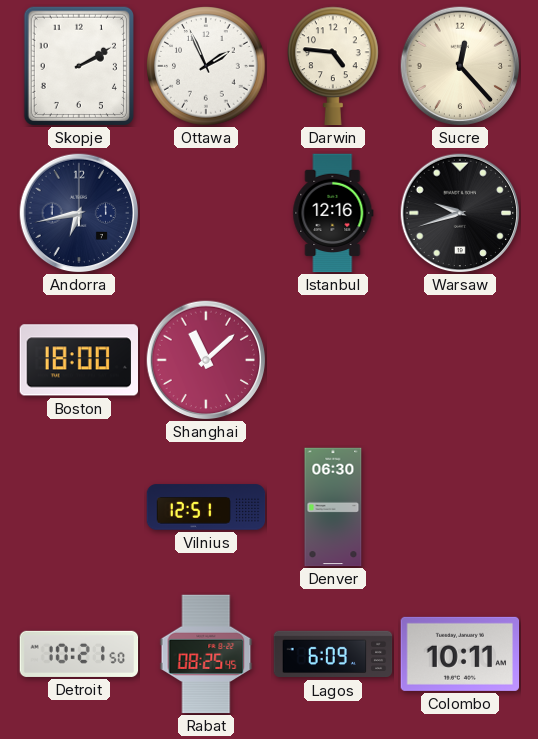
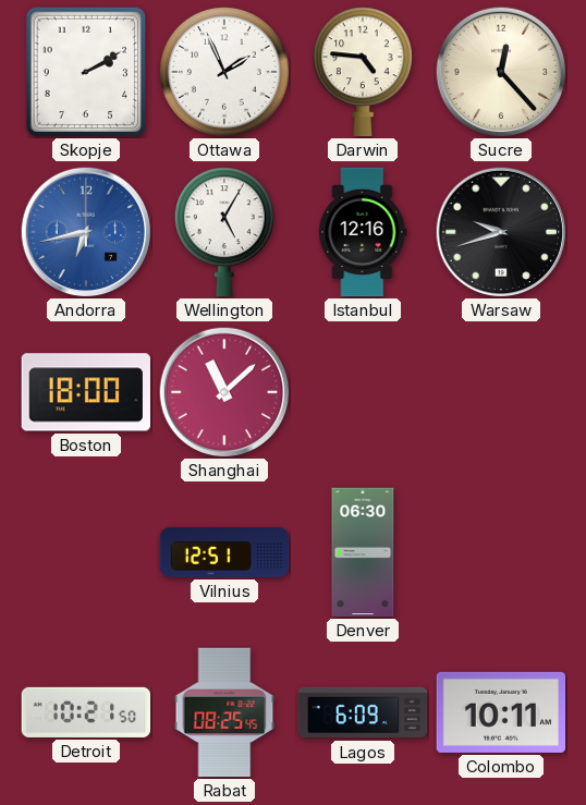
Andorra dial: navy -> blue (86, 232)
Wellington: none -> 5:05 (225, 232)
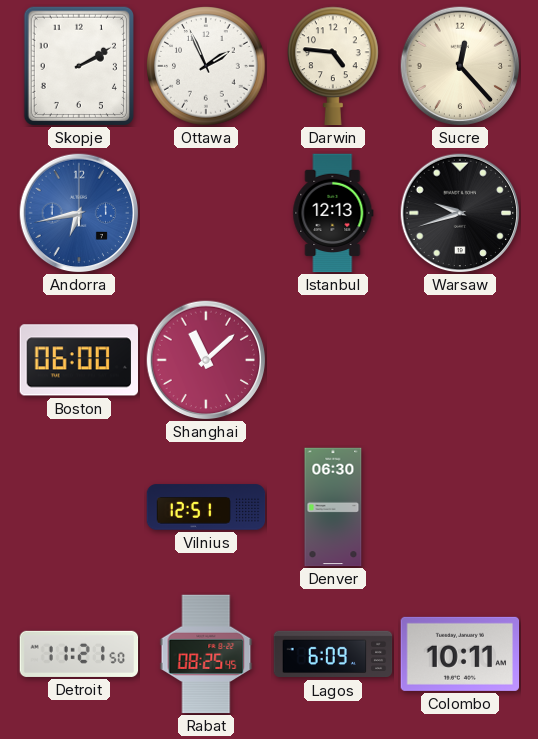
Wellington: 5:05 -> none (225, 232)
Istanbul: 12:16 -> 12:13 (333, 213)
Boston: 18:00 -> 06:00 (78, 360)
Detroit: 10:21 -> 11:21 (79, 654)
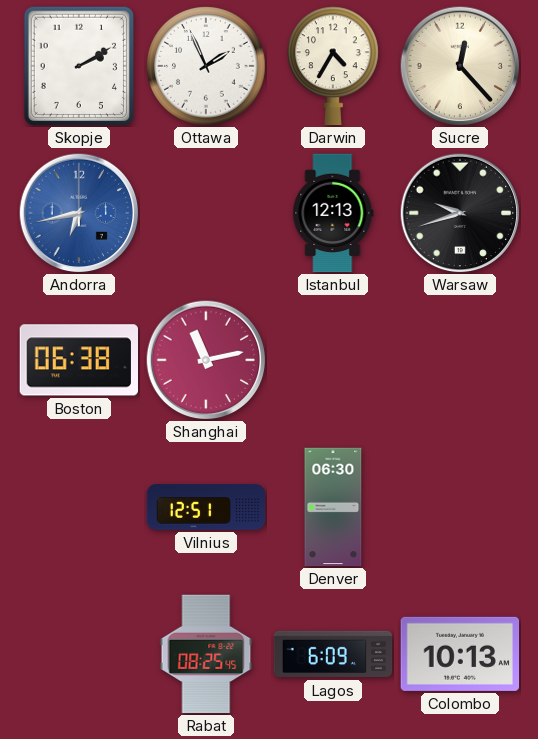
Darwin: 4:46 -> 4:35 (334, 66)
Boston: 06:00 -> 06:38 (78, 360)
Shanghai: 11:08 -> 11:13 (206, 360)
Detroit: 11:21 -> none (79, 654)
Colombo: 10:11 -> 10:13 (460, 654)
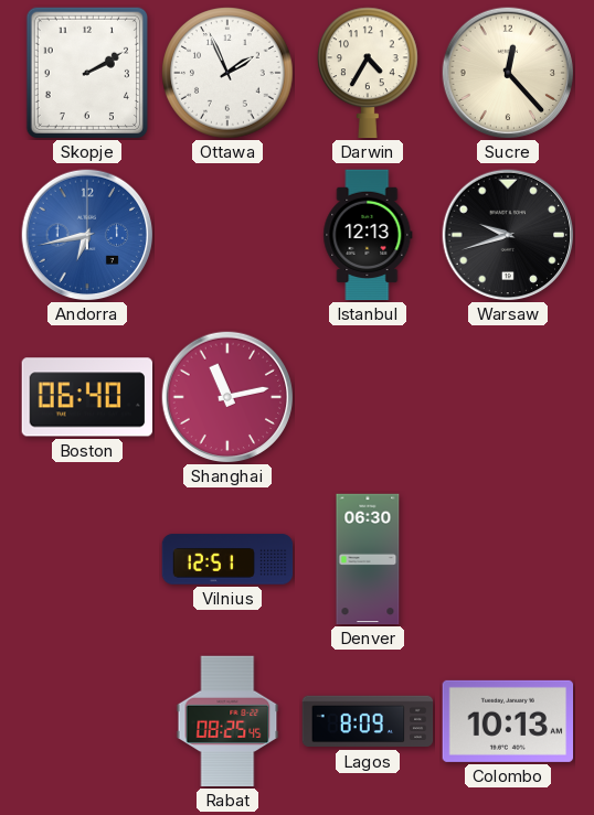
Boston: 06:38 -> 06:40 (86, 397)
Lagos: 6:09 -> 8:09 (368, 721)
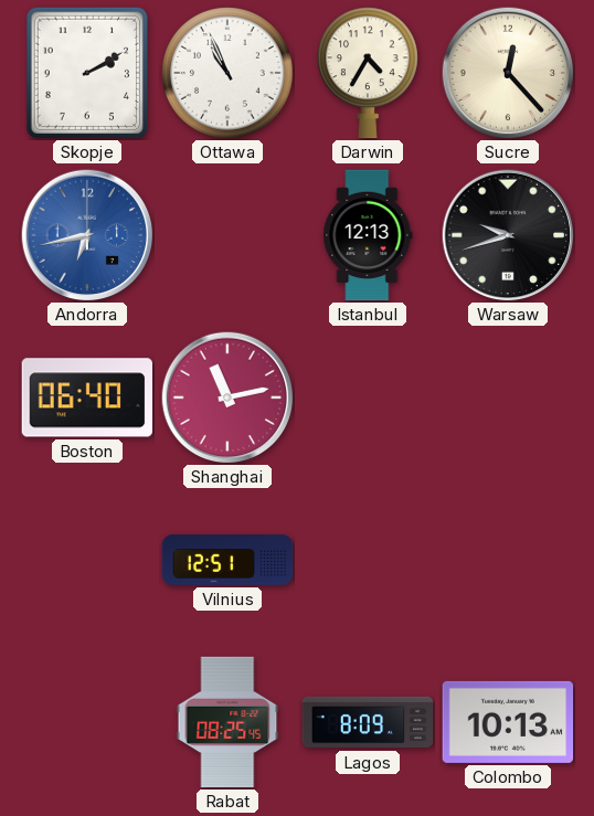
Ottawa: 1:56 -> 10:56 (227, 73)
Denver: 06:30 -> none (368, 559)
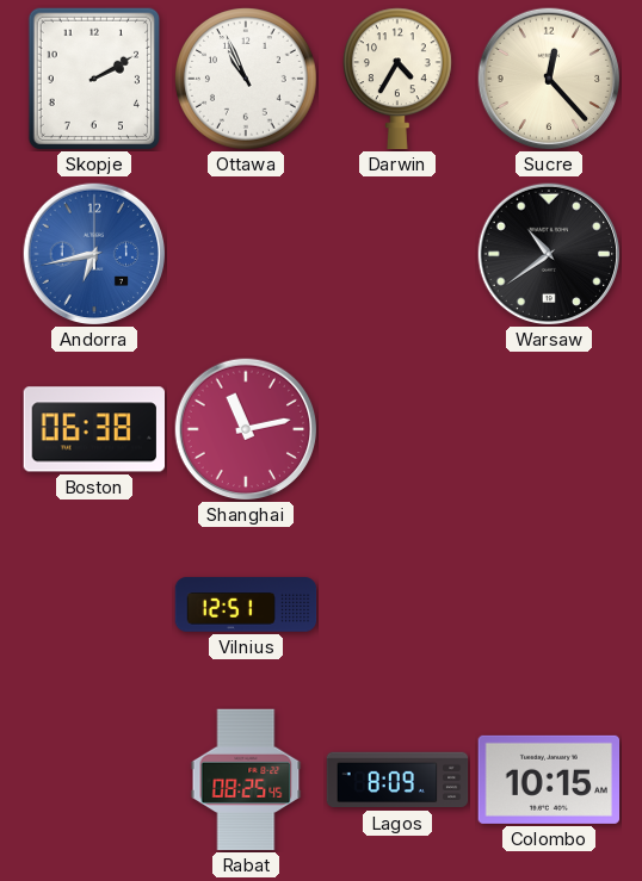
Istanbul: 12:13 -> none (368, 235)
Warsaw: 9:42 -> 10:39 (549, 254)
Boston: 06:40 -> 06:38 (93, 429)
Colombo: 10:13 -> 10:15 (549, 780)
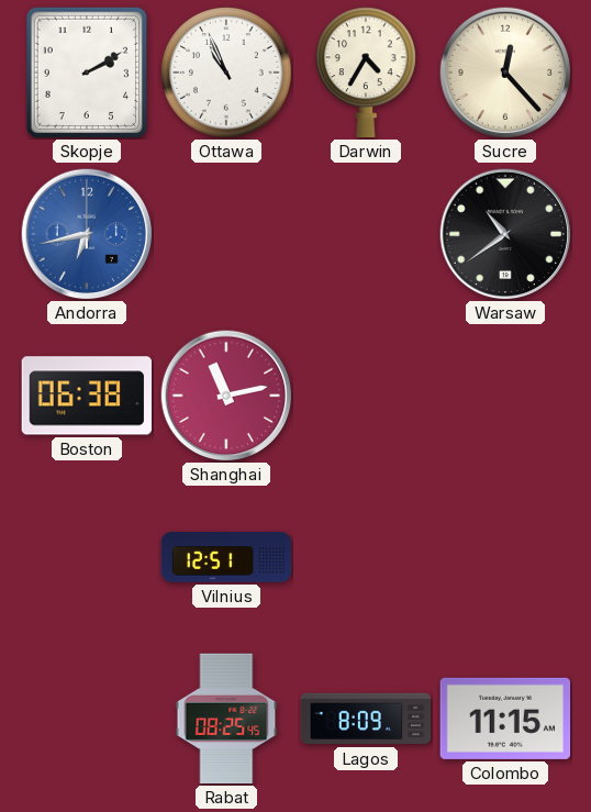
Colombo: 10:15 -> 11:15 (505, 719)
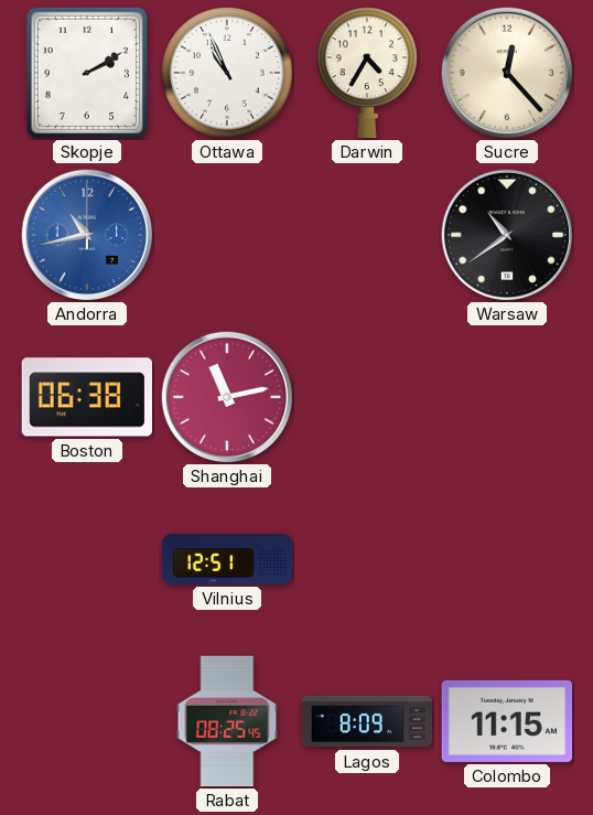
Andorra: 6:43 -> 10:43 (87, 235)
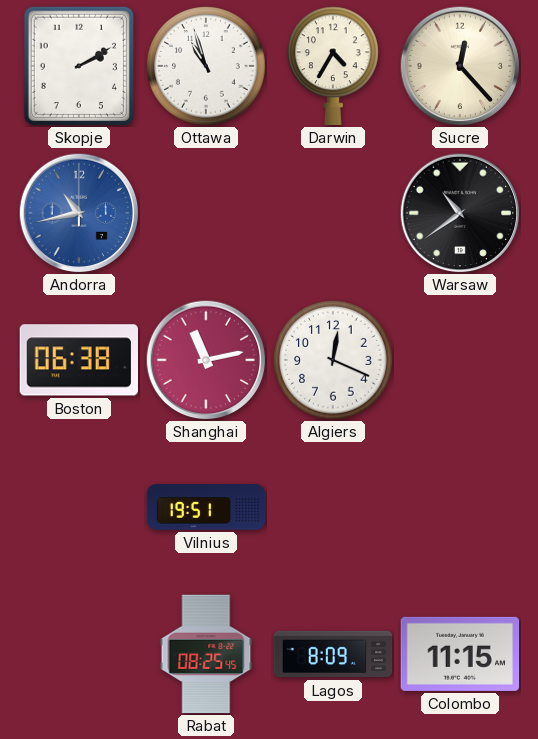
Ottawa: 10:56 -> 10:57 (206, 66)
Algiers: none -> 12:19 (333, 360)
Vilnius: 12:51 -> 19:51 (206, 507)
